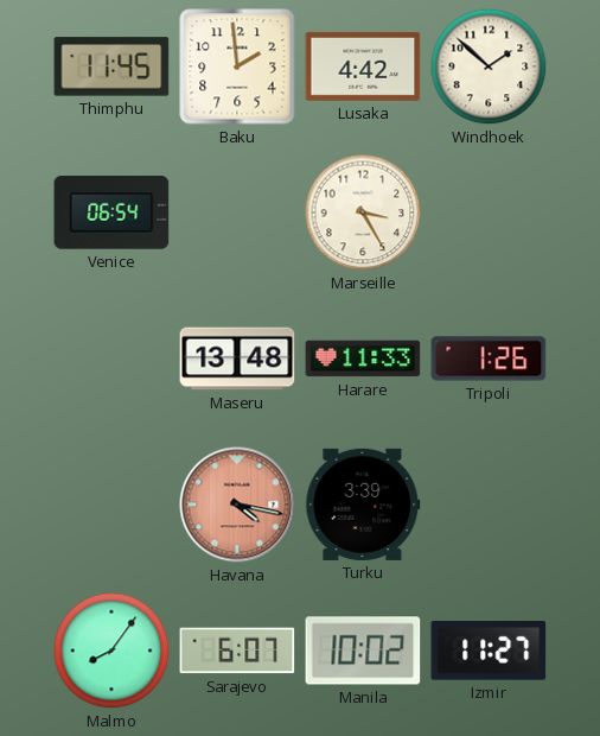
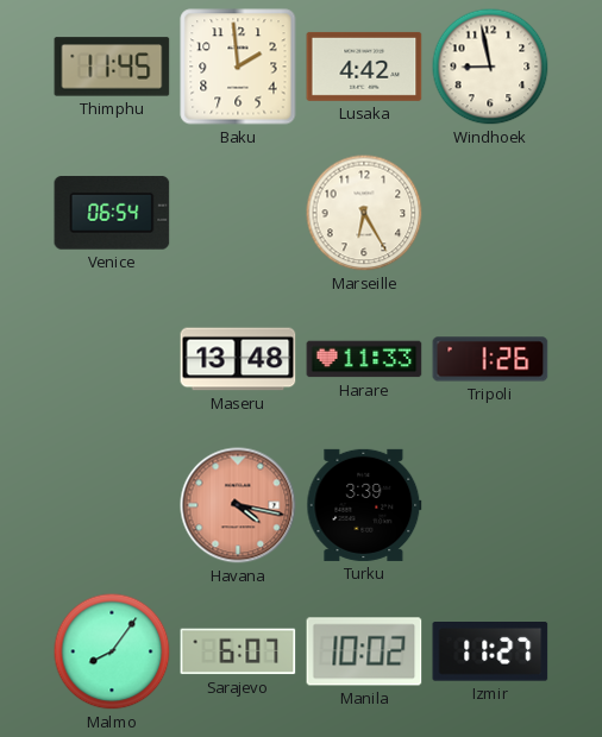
Windhoek: 1:52 -> 8:58 (490, 67)
Marseille: 3:25 -> 6:25 (364, 213)
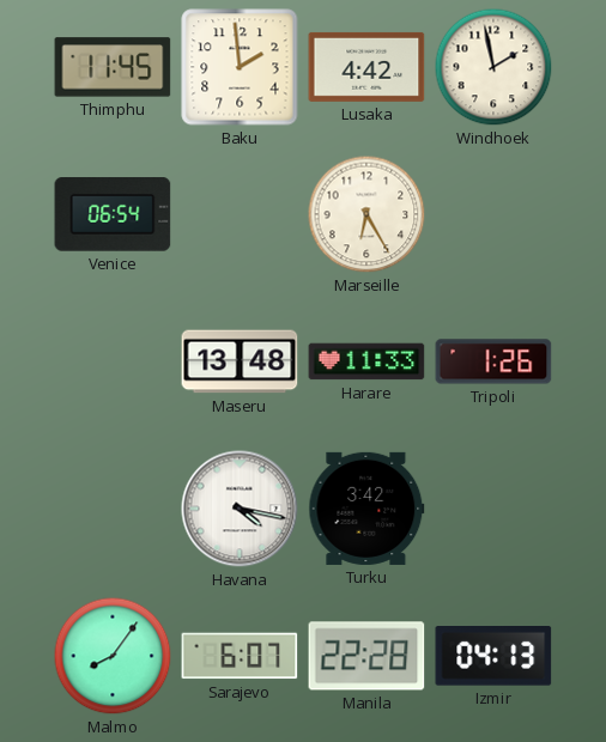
Windhoek: 8:58 -> 1:58 (493, 67)
Havana dial: salmon -> white (240, 509)
Turku: 3:39 -> 3:42 (366, 509)
Manila: 10:02 -> 22:28 (366, 656)
Izmir: 11:27 -> 04:13 (493, 657)
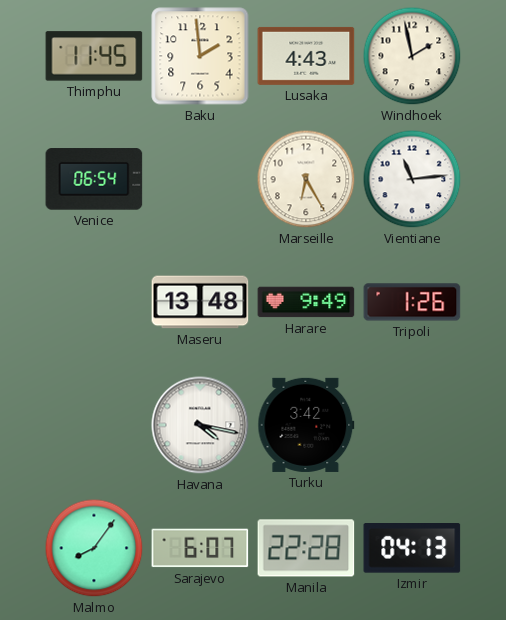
Lusaka: 4:42 -> 4:43 (306, 56)
Vientiane: none -> 11:14 (412, 179)
Harare: 11:33 -> 9:49 (306, 302)
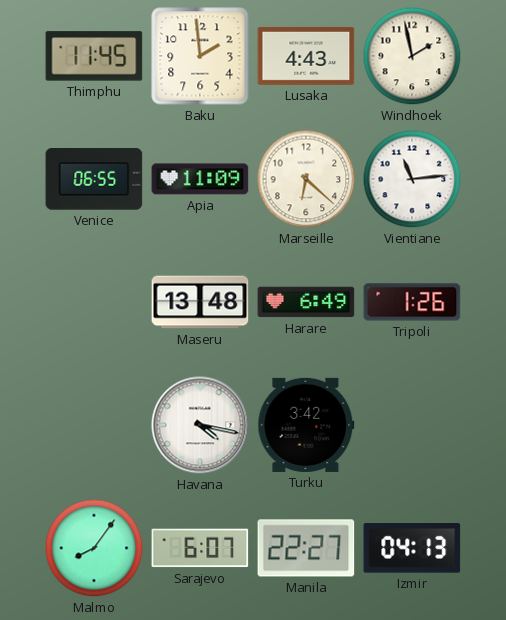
Venice: 06:54 -> 06:55 (94, 179)
Apia: none -> 11:09 (200, 179)
Marseille: 6:25 -> 6:22 (306, 179)
Harare: 9:49 -> 6:49 (306, 302)
Manila: 22:28 -> 22:27 (306, 548)
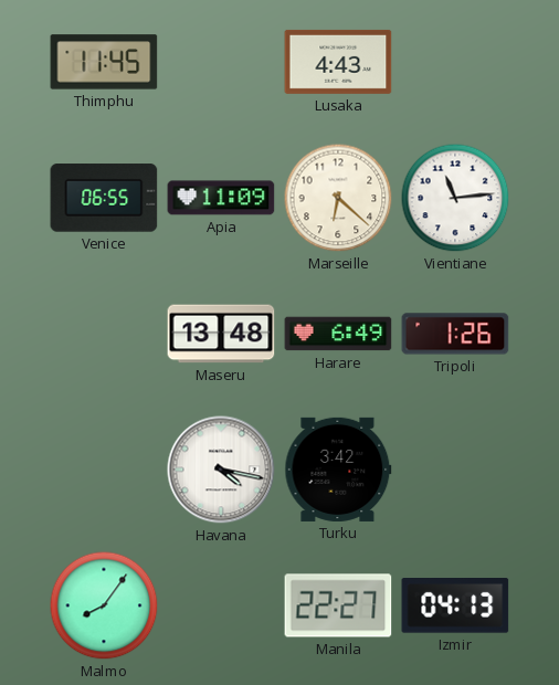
Baku: 1:59 -> none (200, 56)
Windhoek: 1:58 -> none (412, 56)
Sarajevo: 6:07 -> none (200, 548)
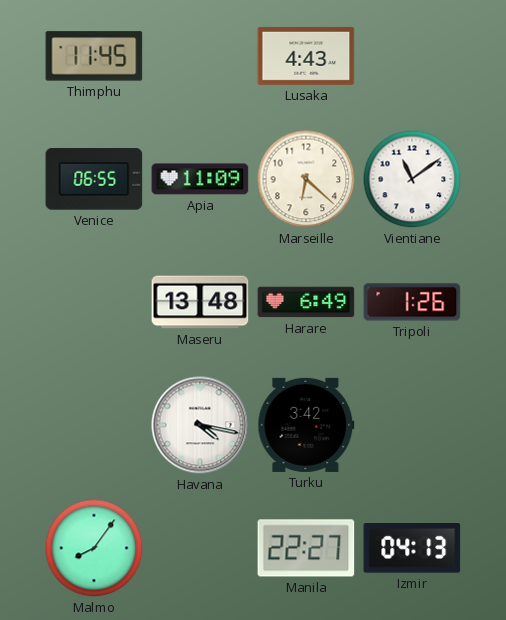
Vientiane: 11:14 -> 11:09 (412, 179)
